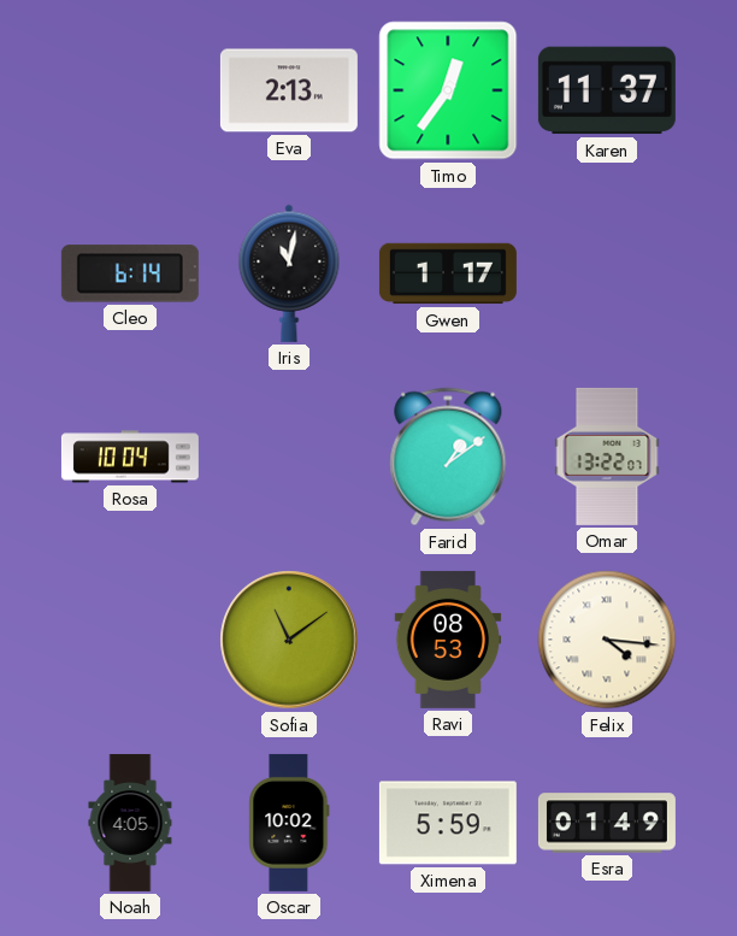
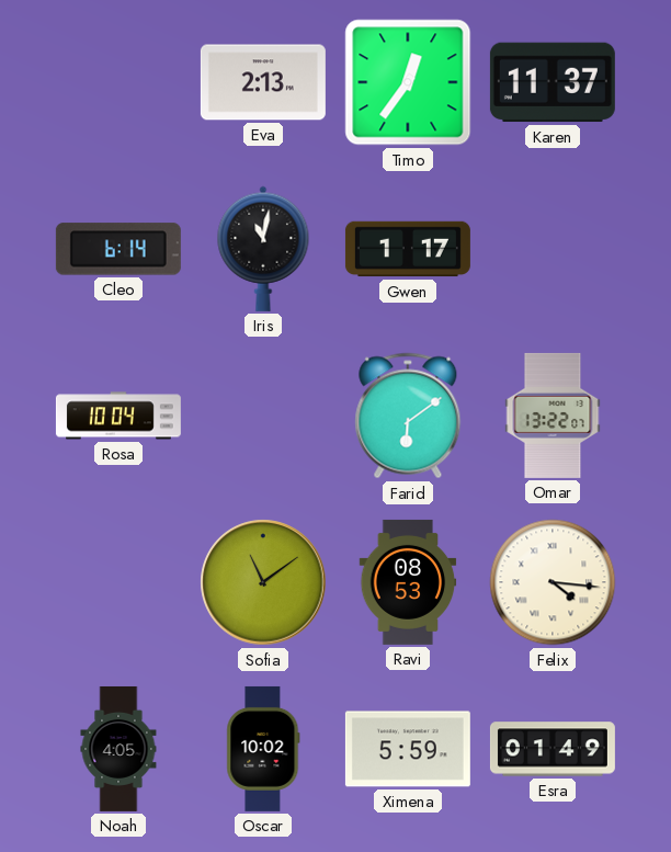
Farid: 1:09 -> 6:09 (408, 416)
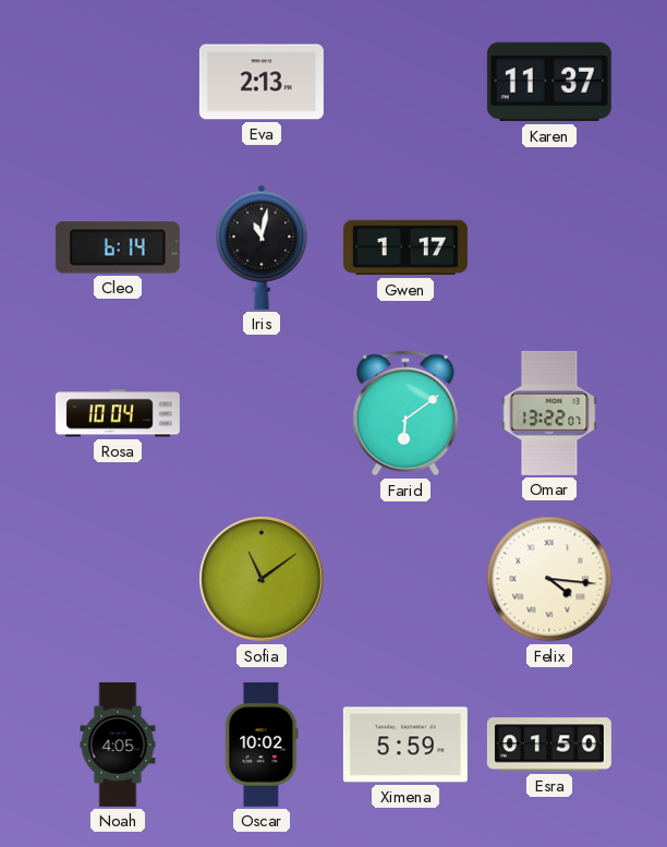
Timo: 12:36 -> none (408, 82)
Ravi: 08:53 -> none (408, 582)
Esra: 01:49 -> 01:50 (549, 745)
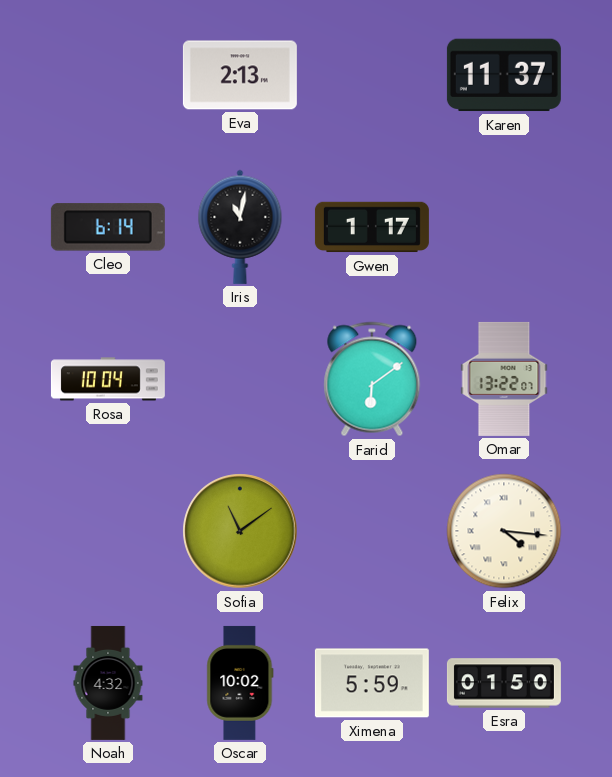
Noah: 4:05 -> 4:32 (108, 683)
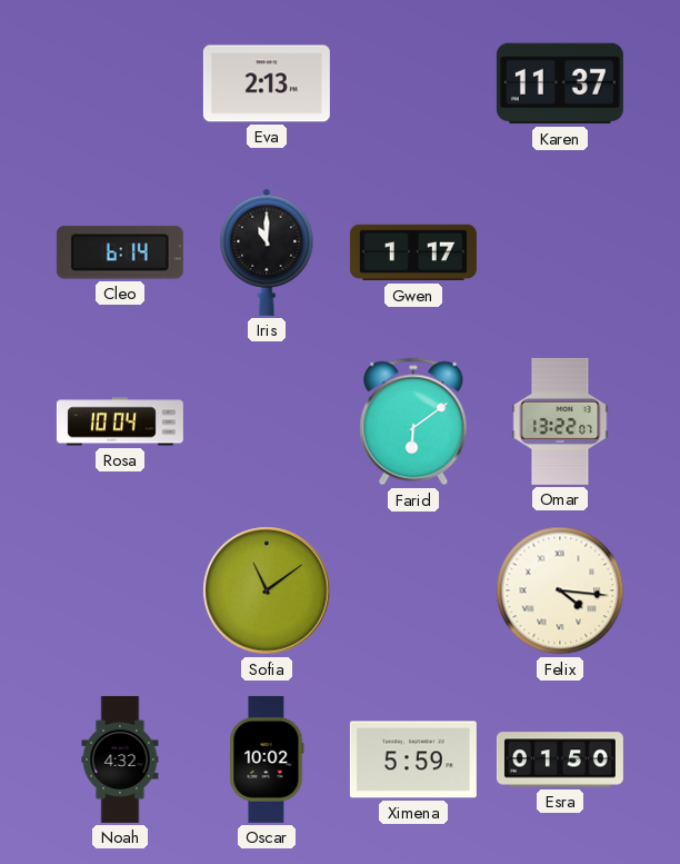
Iris: 11:02 -> 11:00 (267, 252)
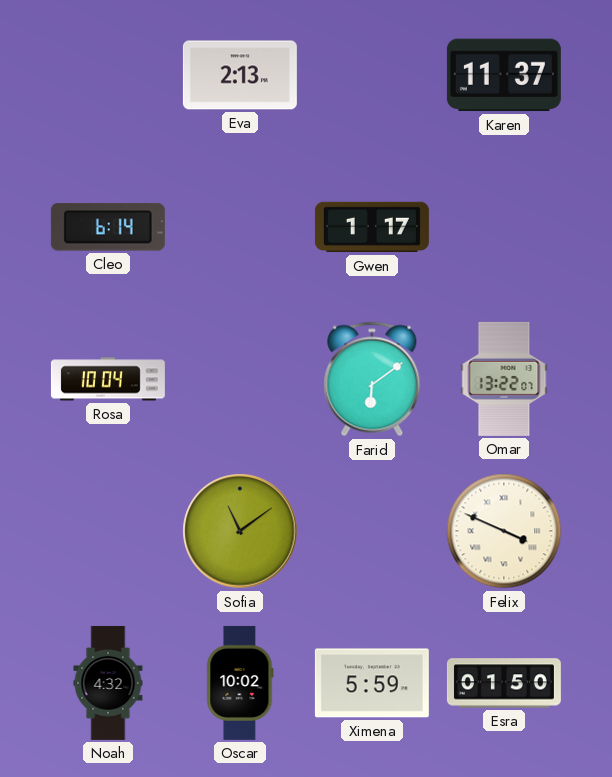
Iris: 11:00 -> none (267, 252)
Felix: 4:16 -> 3:49 (504, 531)
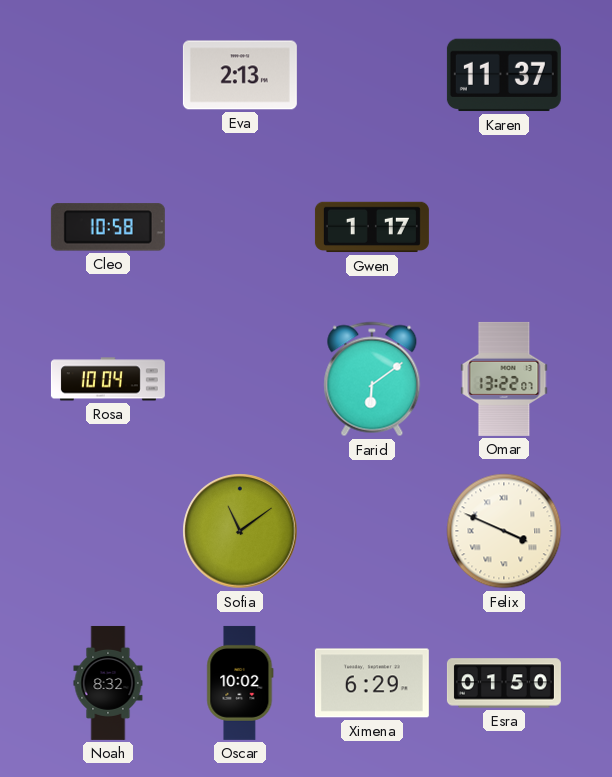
Cleo: 6:14 -> 10:58 (108, 227)
Noah: 4:32 -> 8:32 (108, 683)
Ximena: 5:59 -> 6:29 (372, 683)
